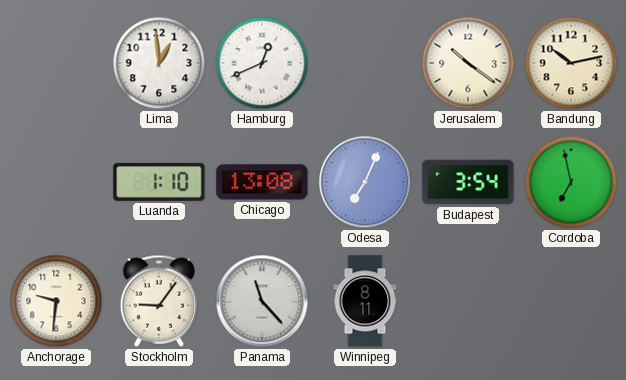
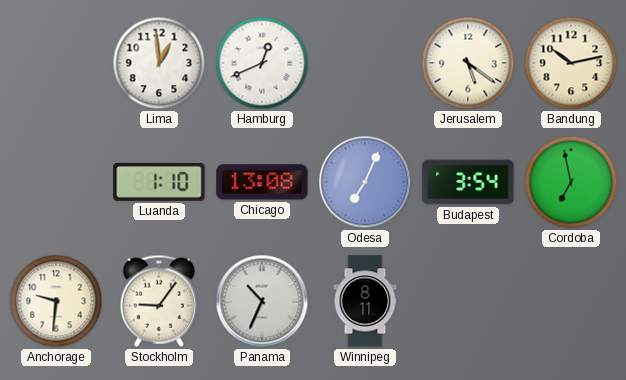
Jerusalem: 10:21 -> 5:21 (468, 63)
Panama: 11:23 -> 10:34 (262, 301)
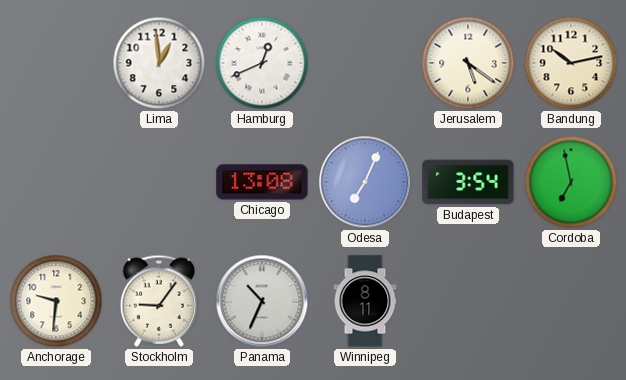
Luanda: 1:10 -> none (159, 182)
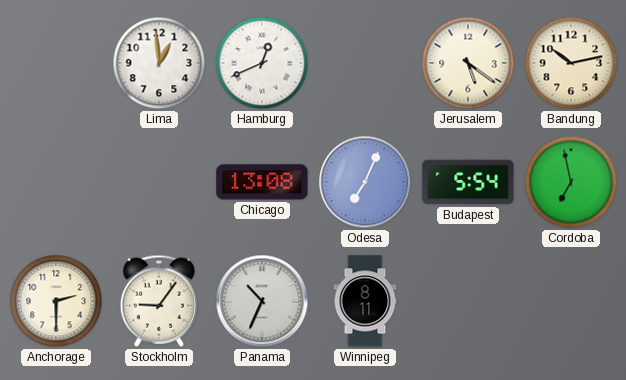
Budapest: 3:54 -> 5:54 (468, 182)
Anchorage: 9:31 -> 2:30 (56, 301)
